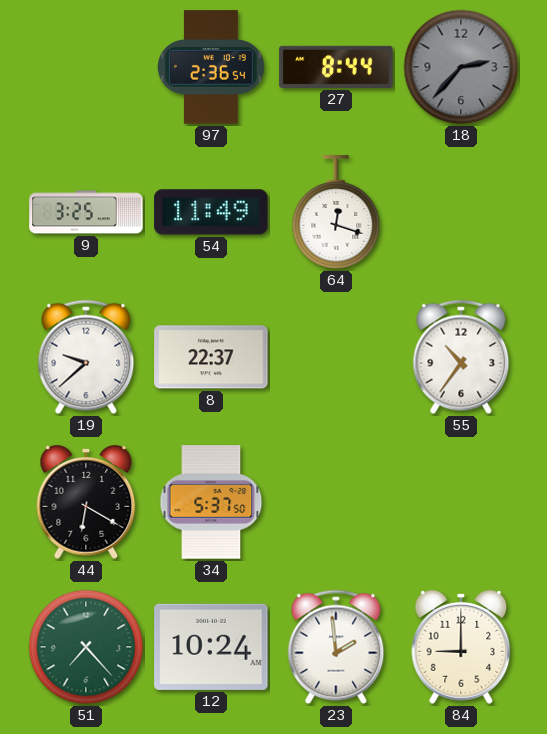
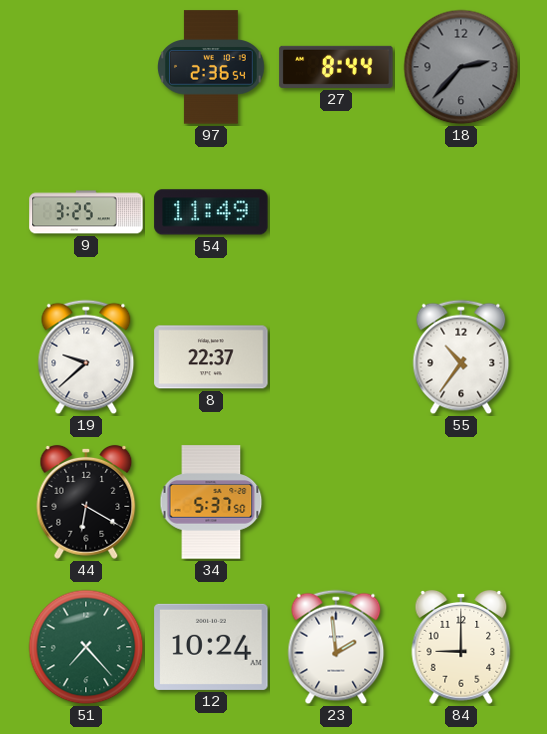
64: 12:18 -> none (336, 212)
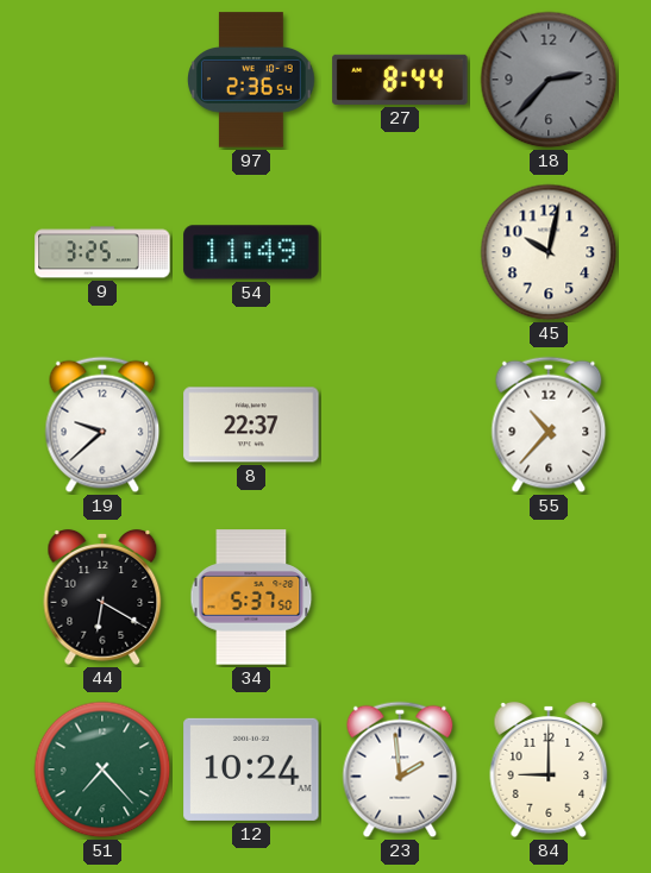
45: none -> 10:02 (549, 252)
55: 10:36 -> 10:37 (549, 425)
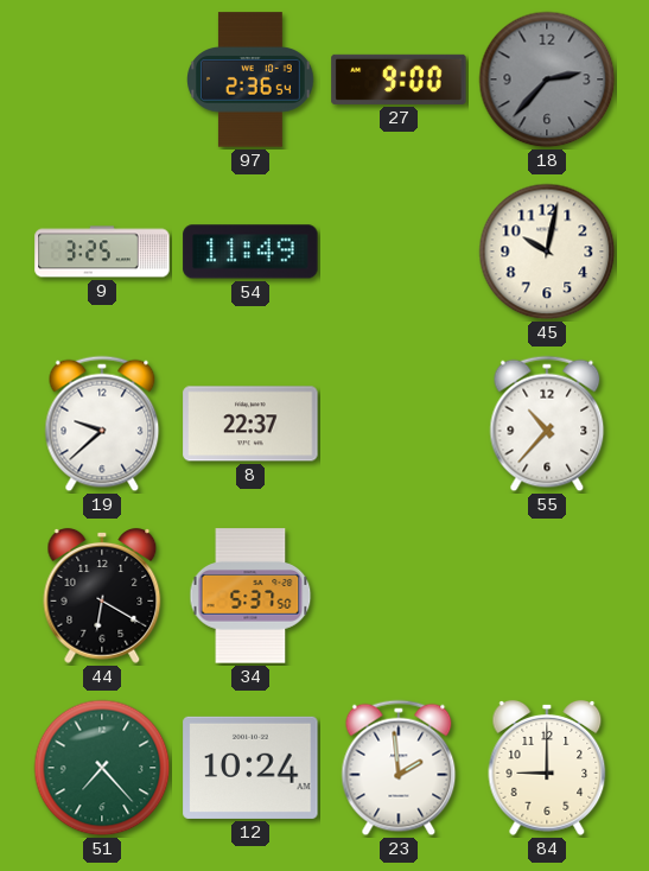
27: 8:44 -> 9:00 (399, 80)
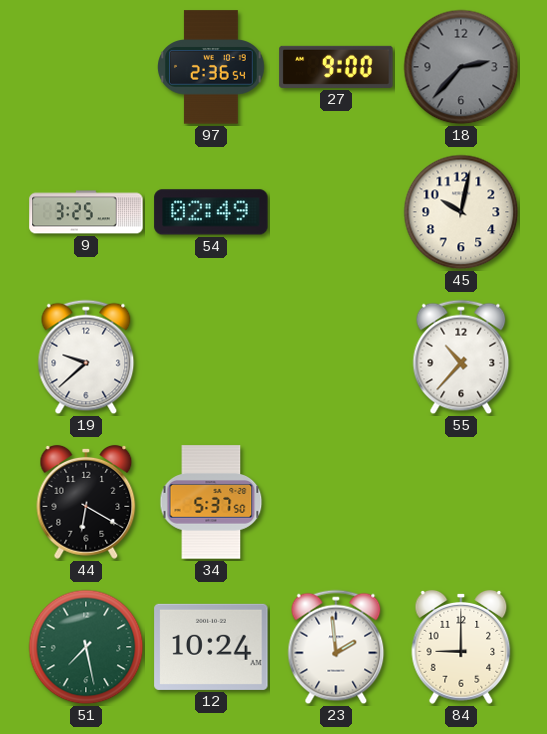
54: 11:49 -> 02:49 (211, 212)
8: 22:37 -> none (250, 424)
51: 7:23 -> 7:28 (86, 647)
